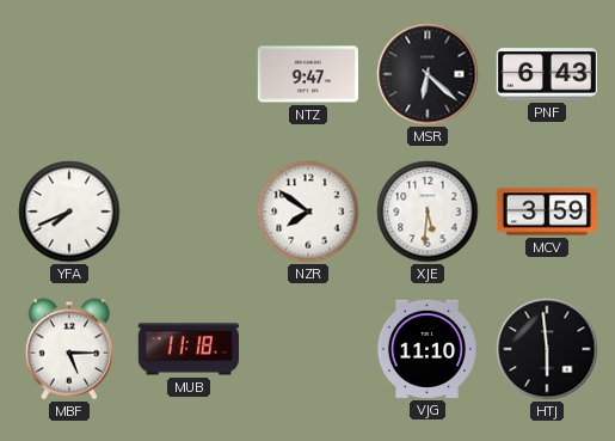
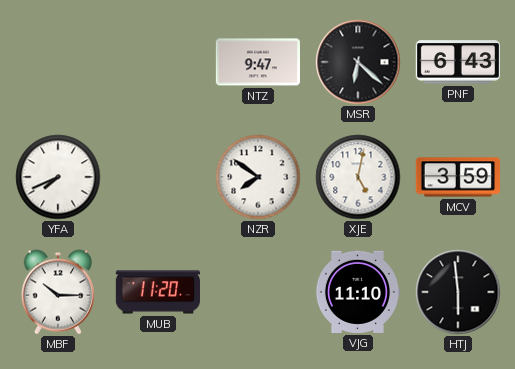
XJE: 5:31 -> 5:02 (358, 177)
MBF: 5:15 -> 10:15 (58, 292)
MUB: 11:18 -> 11:20 (158, 292)
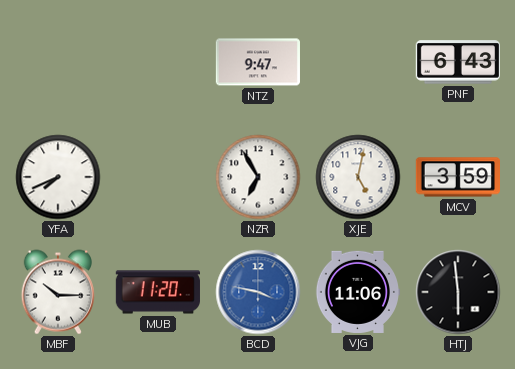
MSR: 6:22 -> none (358, 62)
NZR: 7:51 -> 6:55 (258, 177)
BCD: none -> 3:47 (258, 292)
VJG: 11:10 -> 11:06 (357, 292)
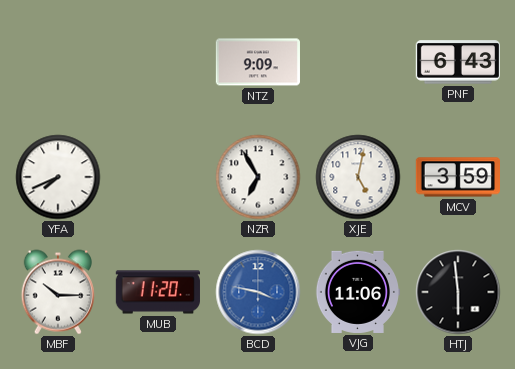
NTZ: 9:47 -> 9:09 (257, 62)
